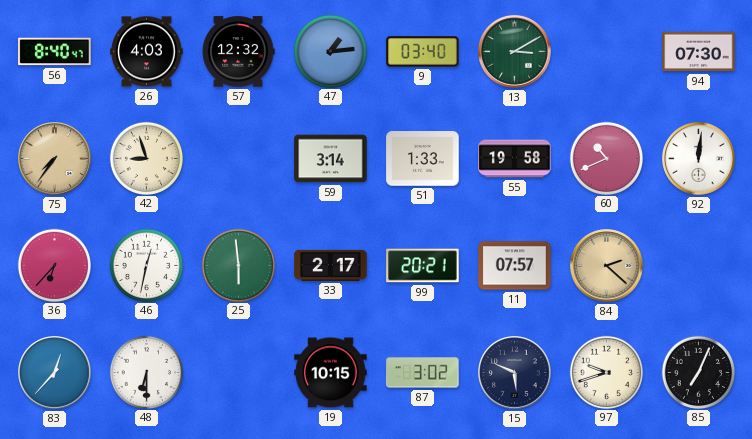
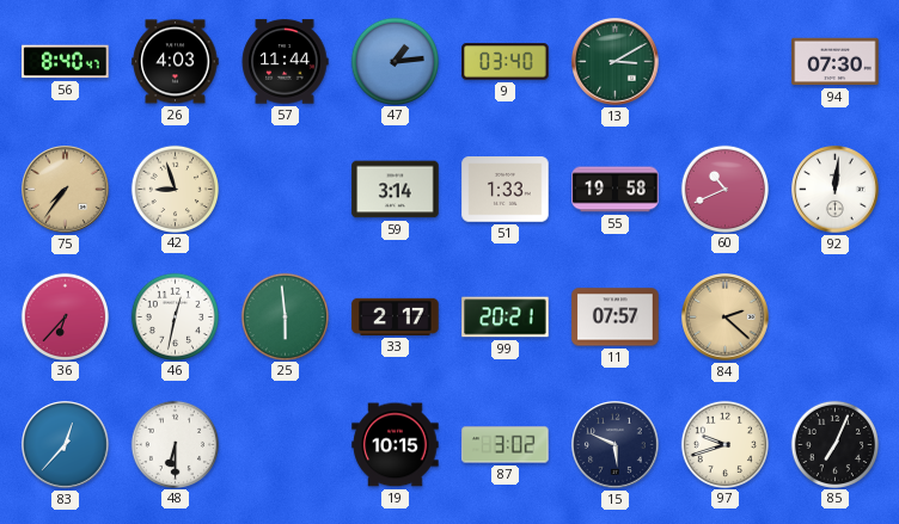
57: 12:32 -> 11:44 (285, 62)
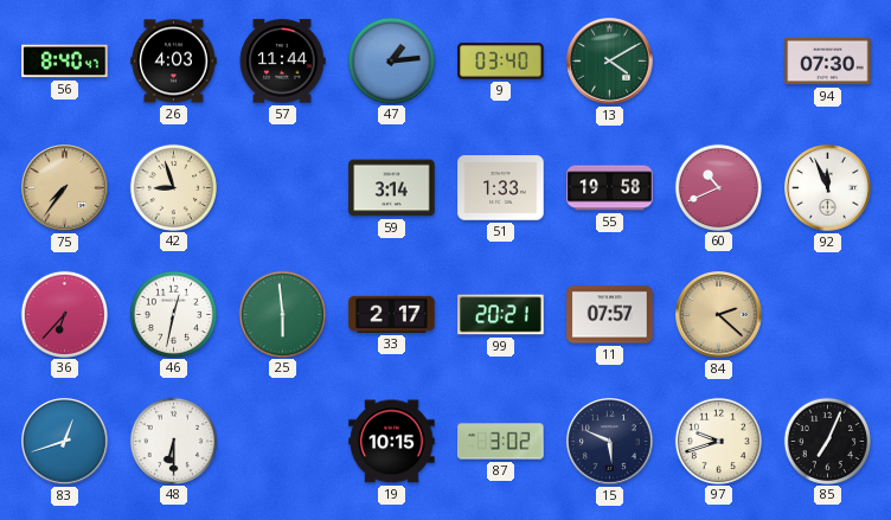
13: 3:10 -> 4:10 (610, 62)
92: 12:01 -> 11:56 (828, 188)
83: 12:37 -> 12:42 (65, 442)
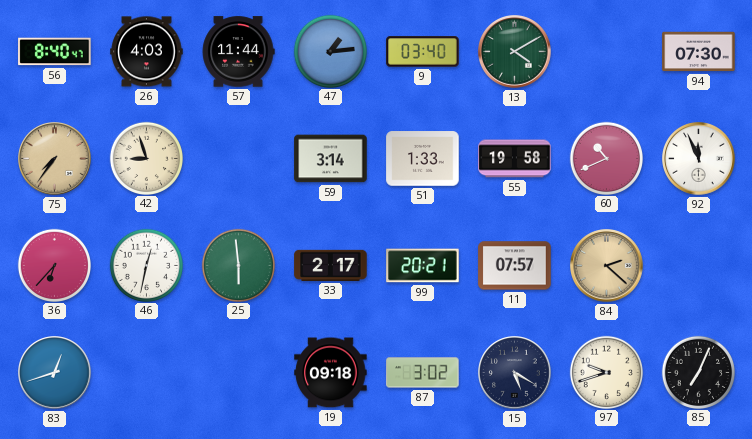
48: 6:30 -> none (173, 441)
19: 10:15 -> 09:18 (331, 373)
15: 5:49 -> 5:20 (515, 373)
